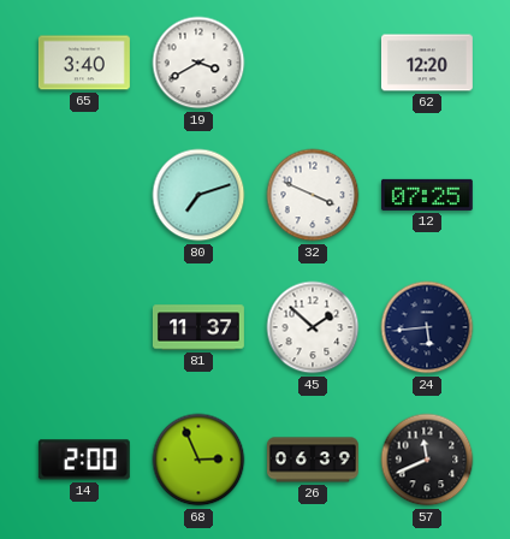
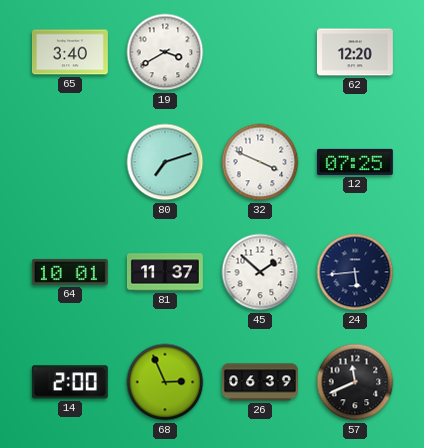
64: none -> 10:01 (70, 272)
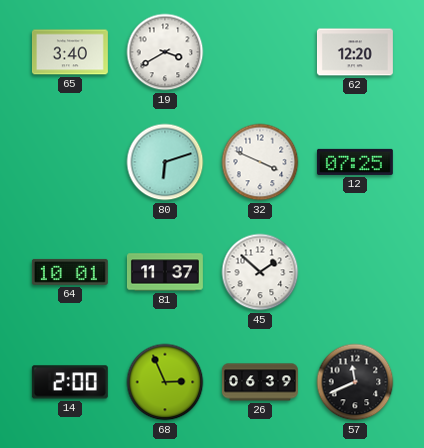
80: 7:12 -> 6:12 (165, 162)
24: 5:44 -> none (355, 272)
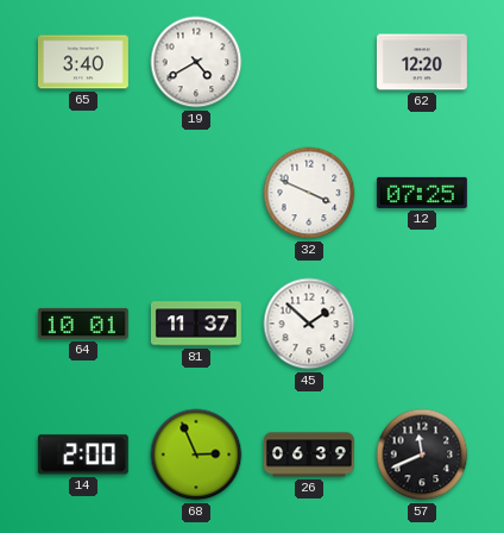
19: 3:40 -> 4:40 (196, 62)
80: 6:12 -> none (165, 162)
